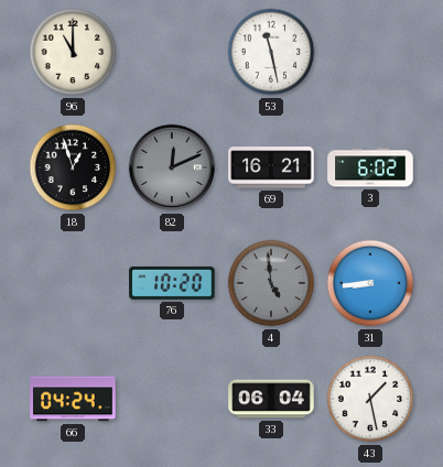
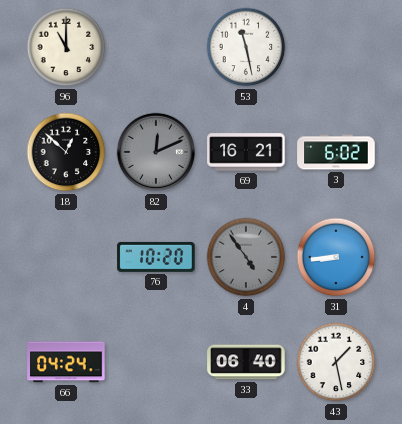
18: 12:57 -> 12:52 (66, 152)
4: 4:59 -> 4:54 (246, 257)
33: 06:04 -> 06:40 (246, 362)
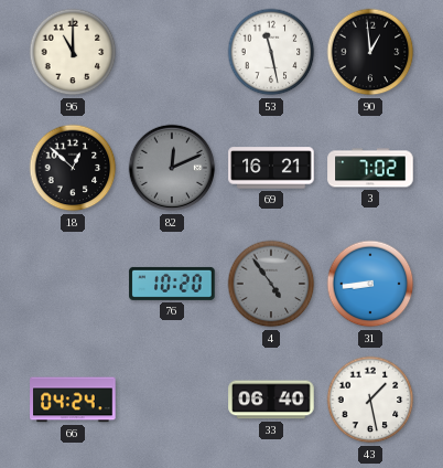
90: none -> 12:59 (370, 52)
3: 6:02 -> 7:02 (370, 168)
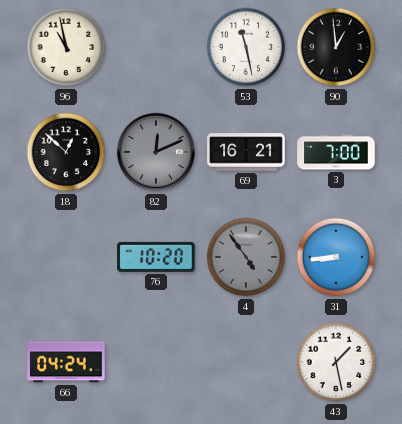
96: 11:00 -> 10:58 (66, 47)
3: 7:02 -> 7:00 (336, 152)
33: 06:40 -> none (271, 400)
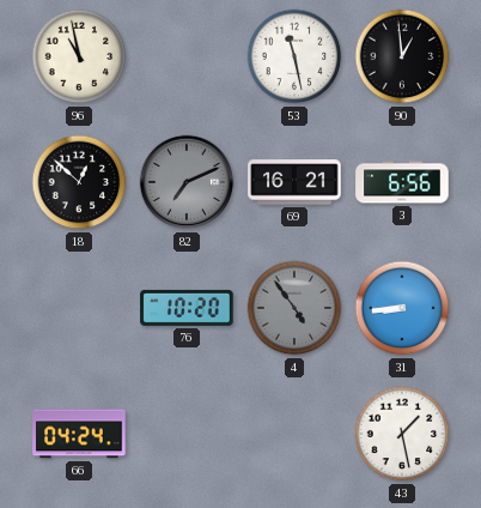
82: 12:11 -> 7:11 (187, 182)
3: 7:00 -> 6:56 (402, 182)
